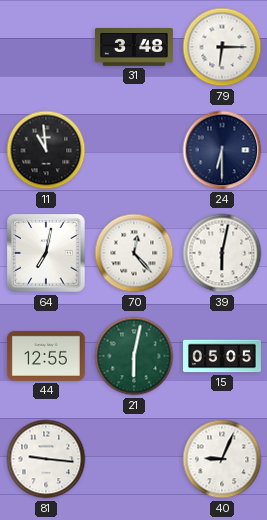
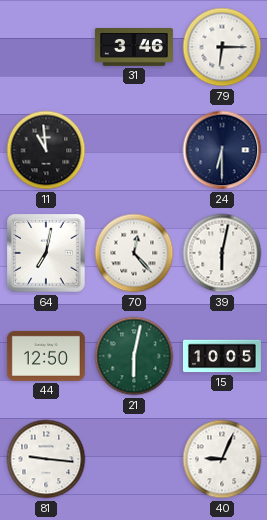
31: 3:48 -> 3:46 (134, 48)
44: 12:55 -> 12:50 (46, 356)
15: 05:05 -> 10:05 (222, 356)
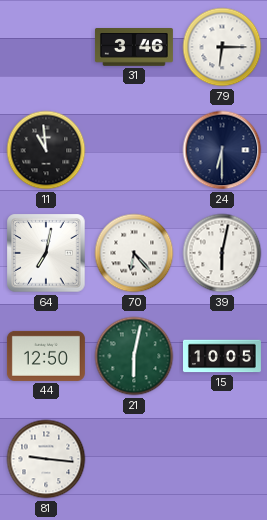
70: 12:23 -> 6:23 (134, 253)
40: 9:04 -> none (222, 459)
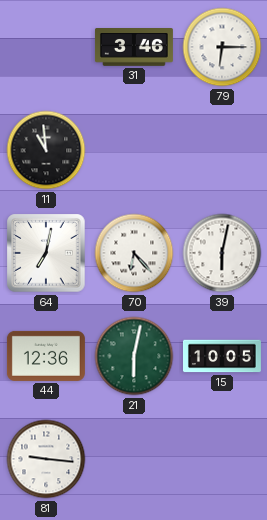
24: 6:30 -> none (222, 150)
44: 12:50 -> 12:36 (46, 356)
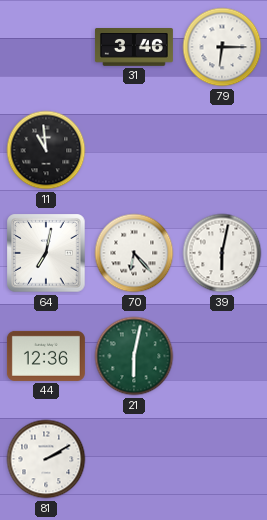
15: 10:05 -> none (222, 356)
81: 9:16 -> 2:10 (46, 459)
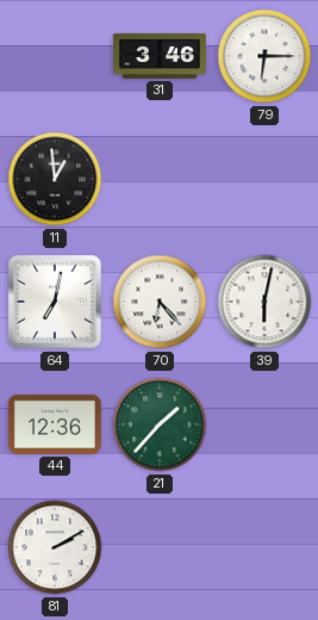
11: 10:59 -> 12:59 (55, 179)
21: 6:02 -> 1:37 (160, 424)
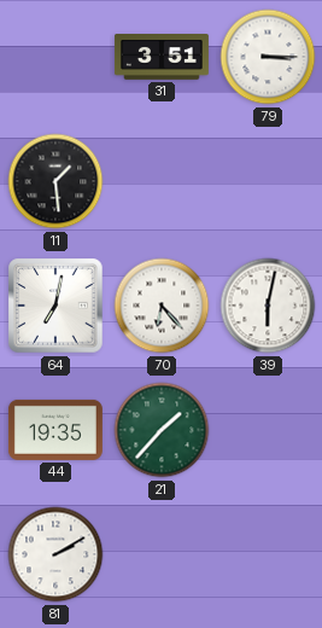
31: 3:46 -> 3:51 (162, 58)
79: 6:15 -> 3:15 (268, 57)
11: 12:59 -> 1:29 (55, 181)
44: 12:36 -> 19:35 (55, 430)
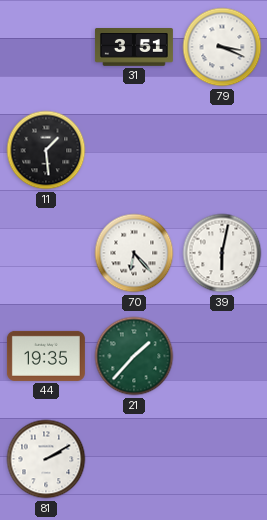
79: 3:15 -> 3:19 (222, 47)
64: 7:02 -> none (55, 306)
